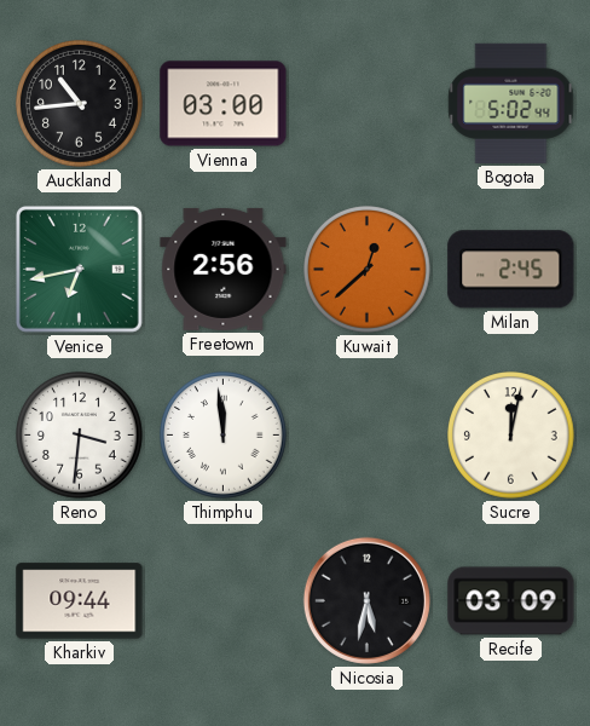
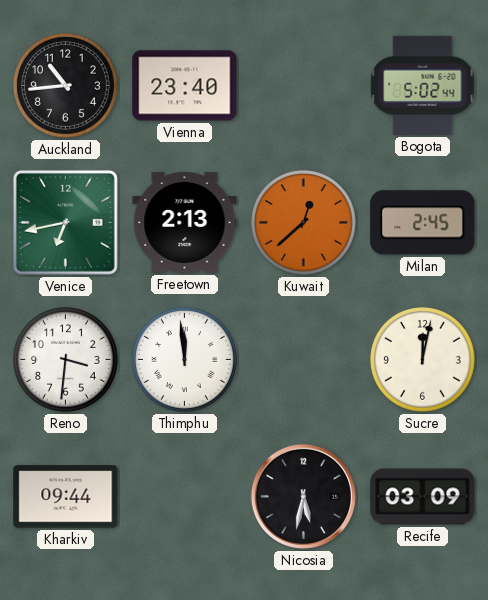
Vienna: 03:00 -> 23:40 (185, 86)
Freetown: 2:56 -> 2:13 (185, 222)
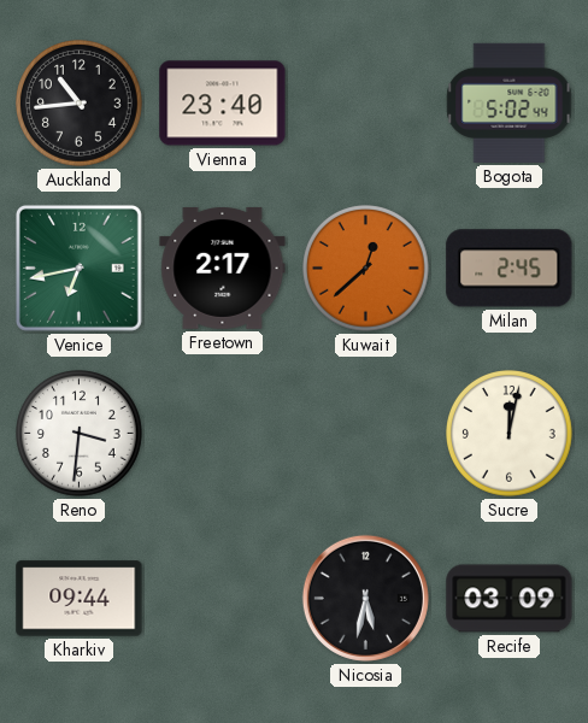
Freetown: 2:13 -> 2:17 (223, 268)
Thimphu: 11:59 -> none (185, 360)
